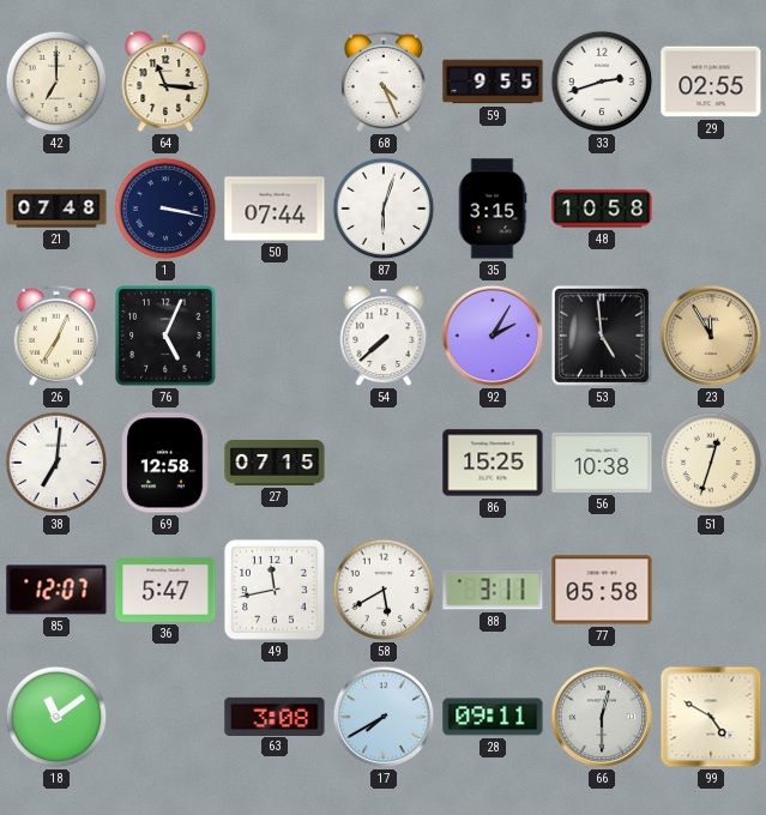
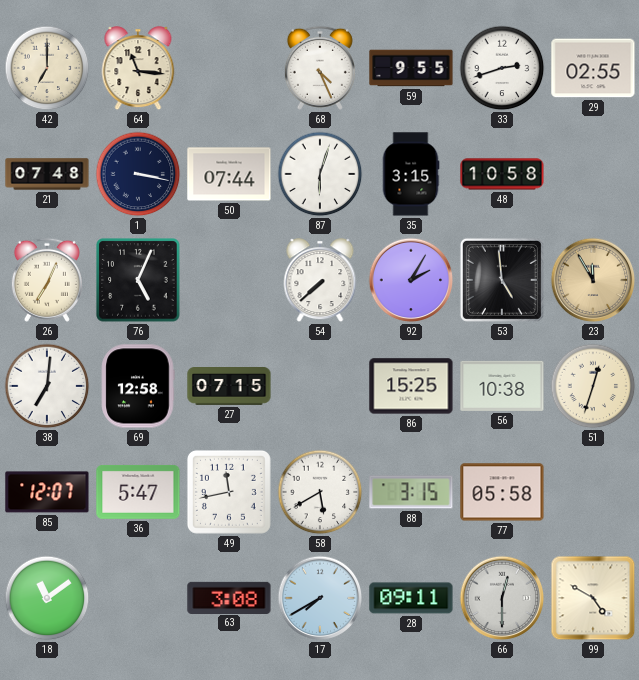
88: 3:11 -> 3:15 (411, 492)
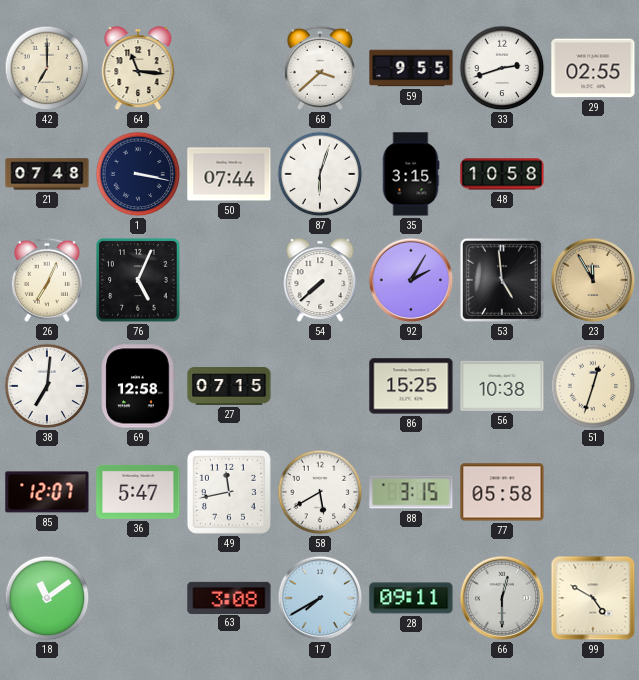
68: 4:26 -> 3:38 (320, 68)
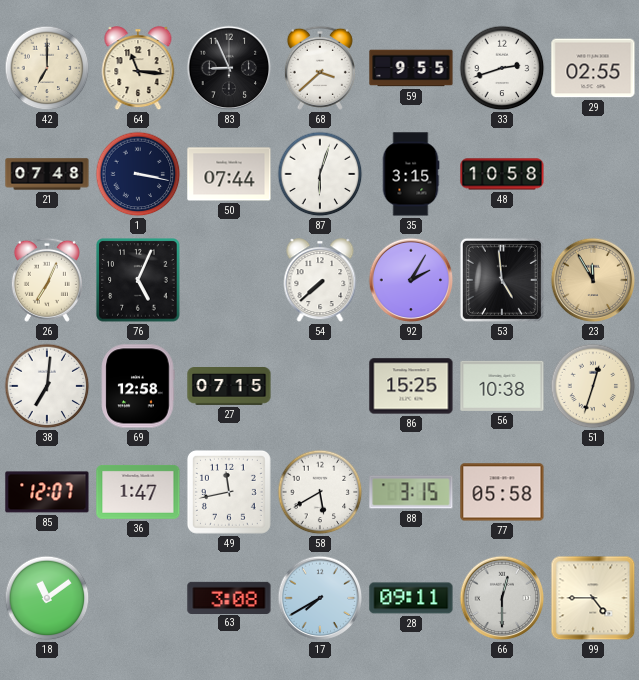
83: none -> 8:56 (229, 68)
36: 5:47 -> 1:47 (138, 492)
99: 4:50 -> 4:45 (593, 598)
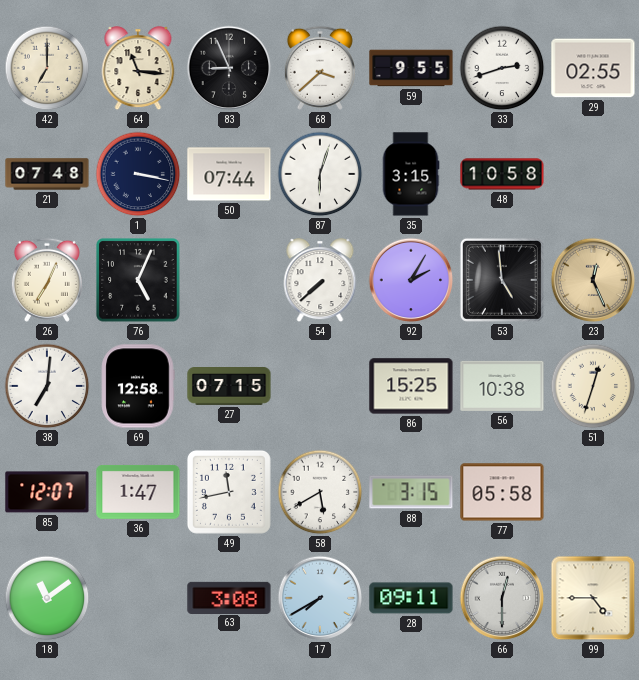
23: 11:55 -> 12:26 (593, 280)
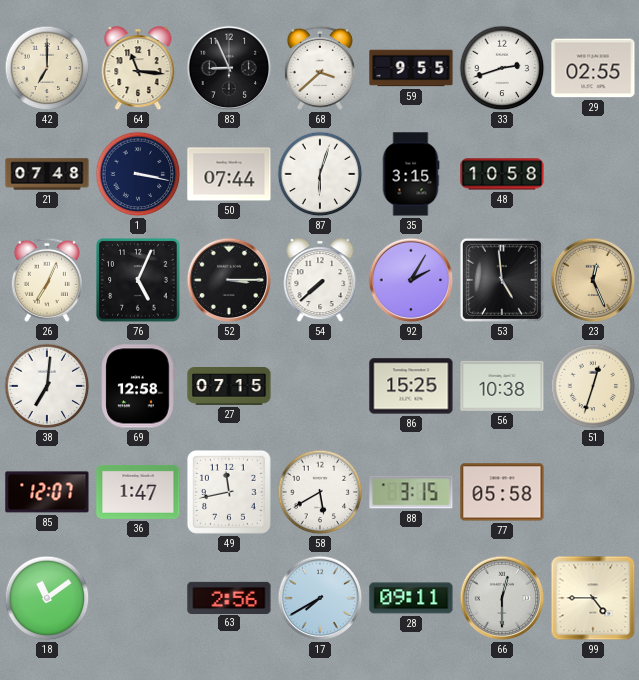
52: none -> 3:15 (229, 280)
63: 3:08 -> 2:56 (229, 597)
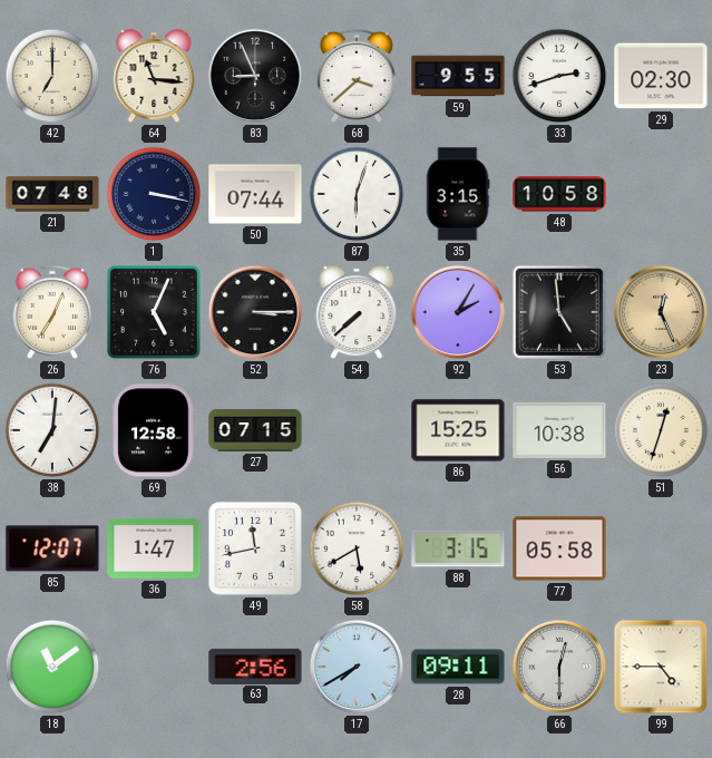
29: 02:55 -> 02:30 (661, 76)
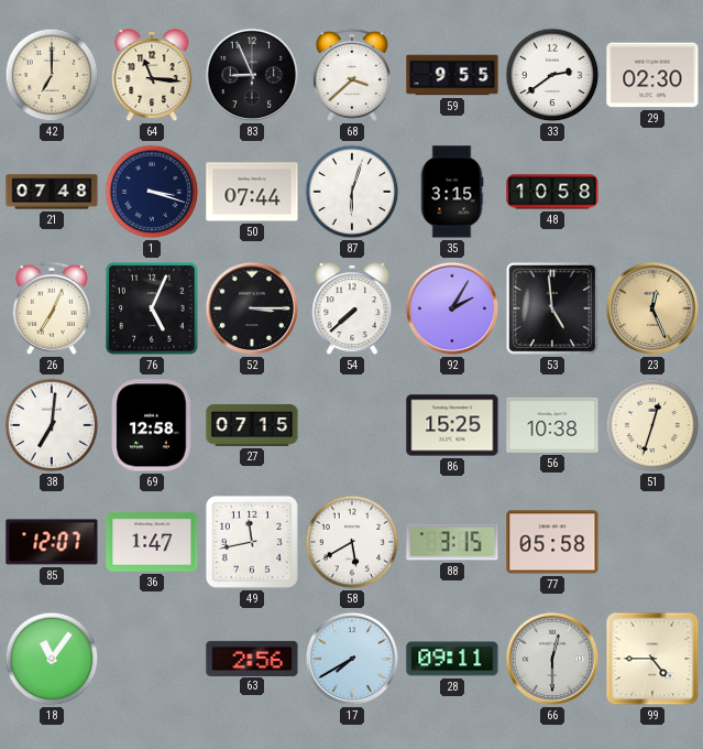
33: 2:42 -> 2:39 (552, 75)
1: 3:17 -> 3:18 (152, 192)
18: 11:09 -> 11:06 (52, 659)
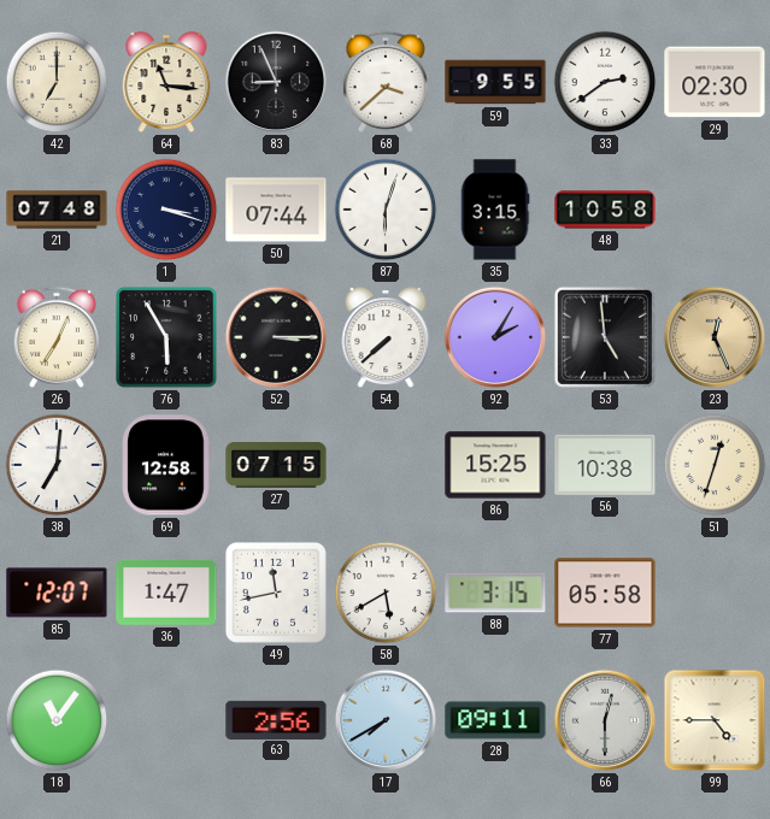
76: 5:04 -> 5:55 (166, 337)
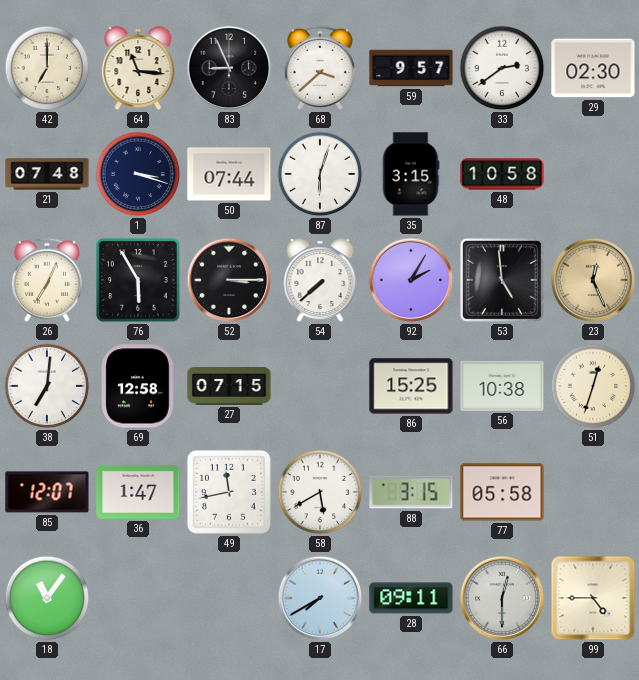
59: 9:55 -> 9:57 (411, 68)
63: 2:56 -> none (276, 719)
